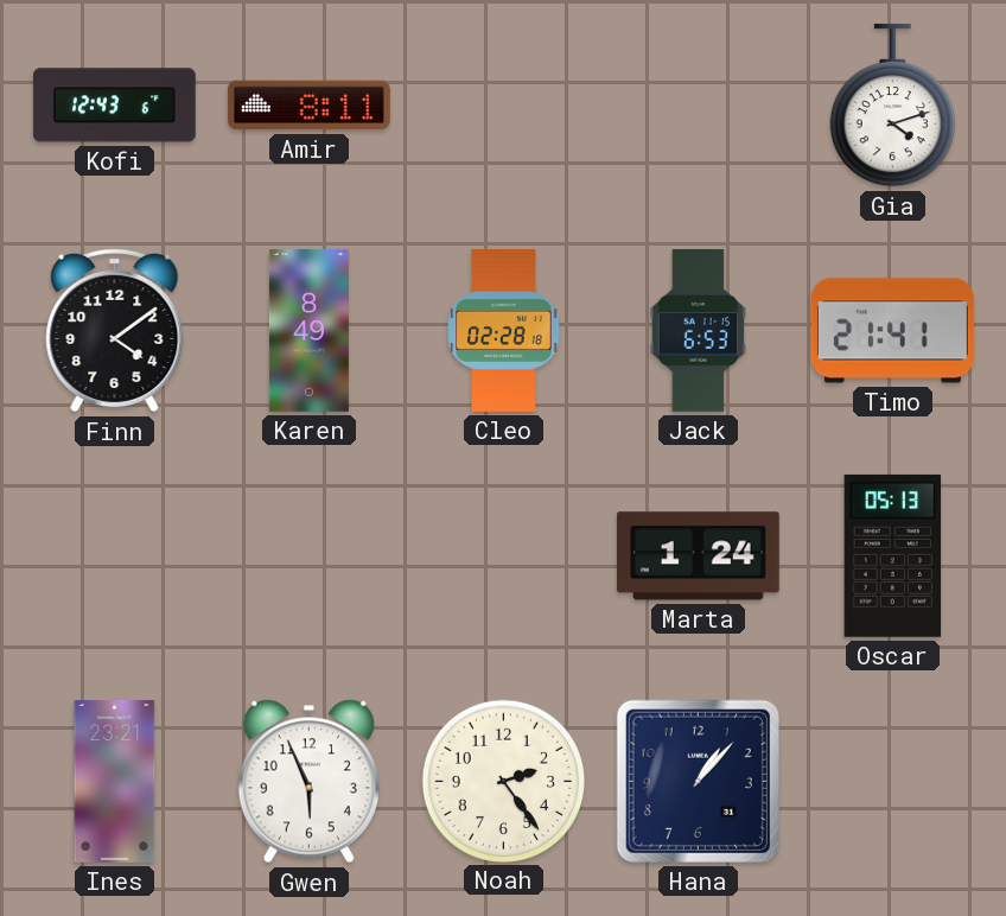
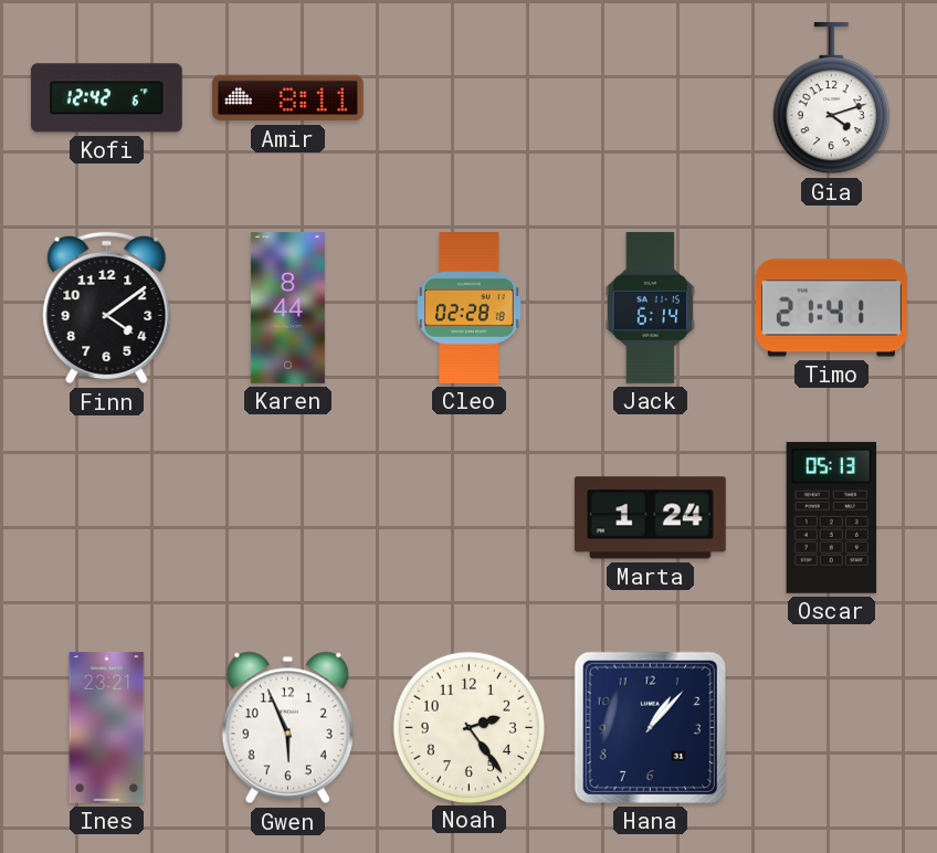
Kofi: 12:43 -> 12:42 (106, 98)
Karen: 8:49 -> 8:44 (287, 308)
Jack: 6:53 -> 6:14 (650, 307)
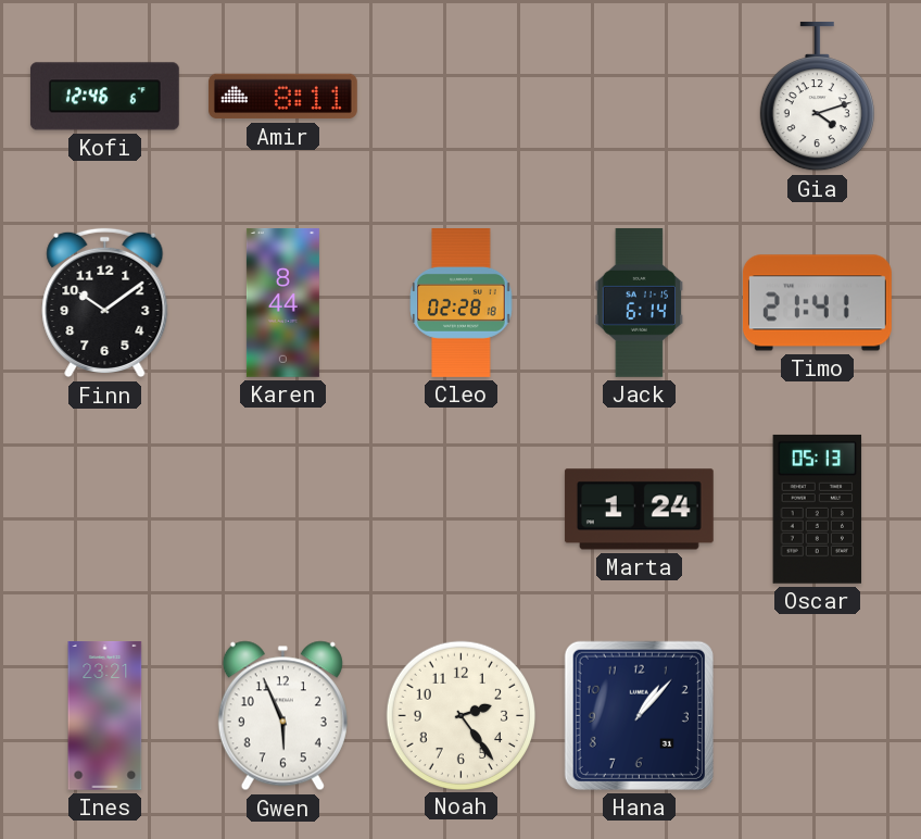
Kofi: 12:42 -> 12:46 (104, 97)
Finn: 4:09 -> 10:09 (105, 303)
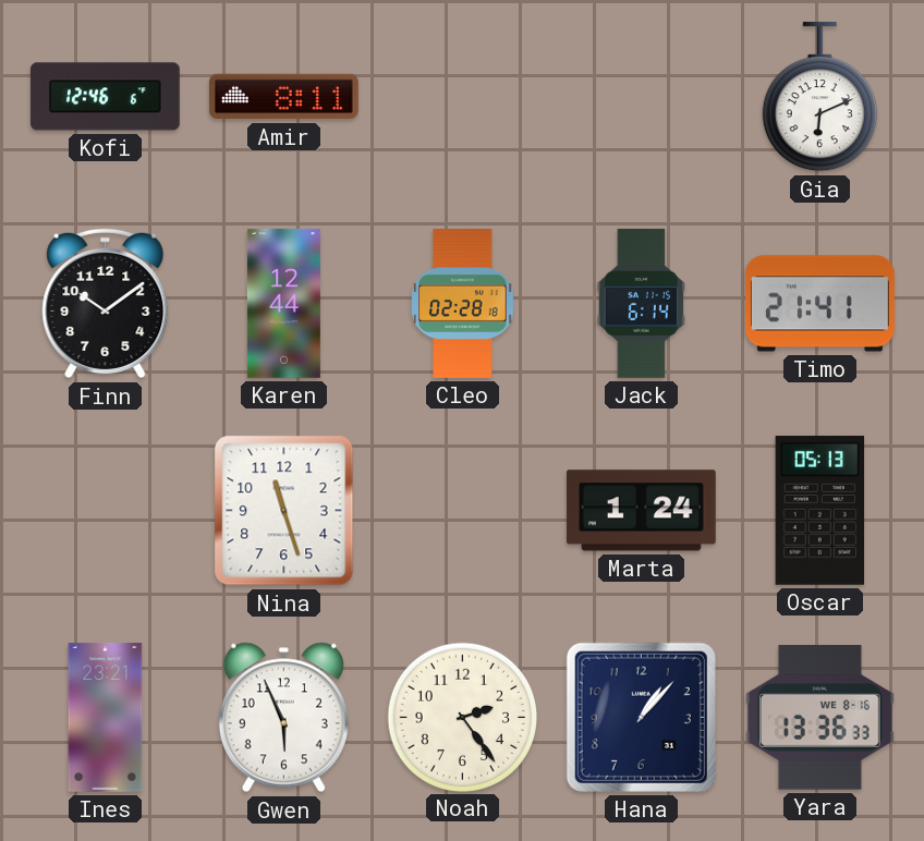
Gia: 4:12 -> 6:11 (819, 97)
Karen: 8:44 -> 12:44 (283, 304)
Nina: none -> 11:27 (284, 511)
Yara: none -> 13:36 (819, 718)
